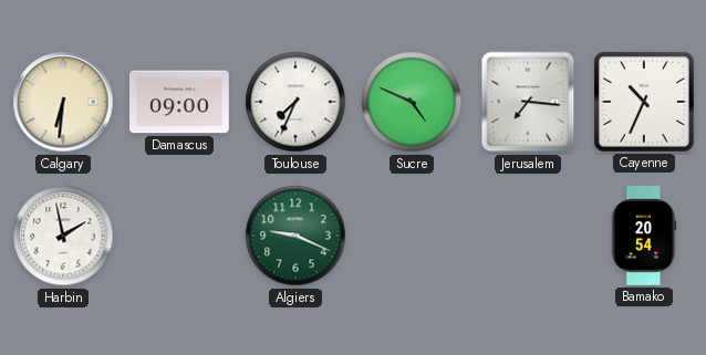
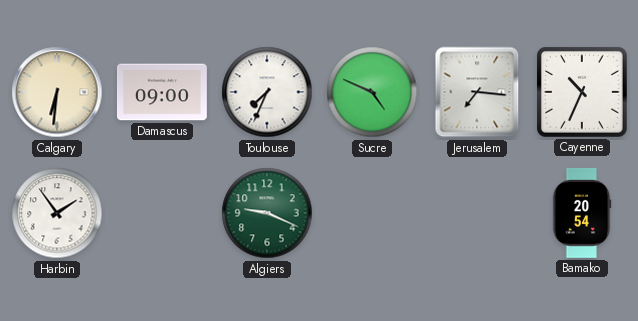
Harbin: 1:58 -> 1:54 (57, 213)
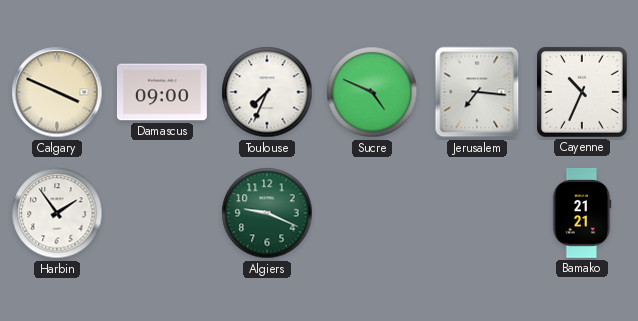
Calgary: 6:31 -> 3:49 (57, 92)
Bamako: 20:54 -> 21:21 (582, 213)
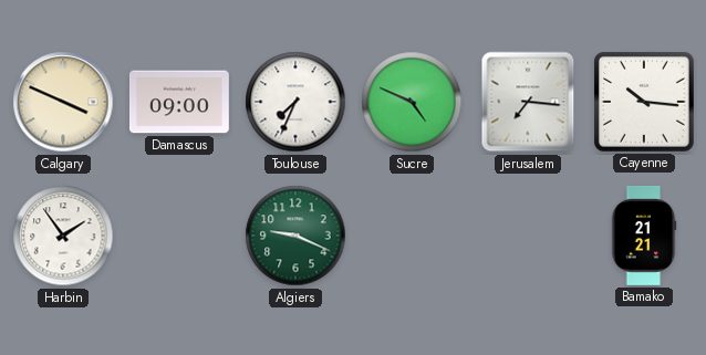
Cayenne: 10:34 -> 10:16 (644, 102)
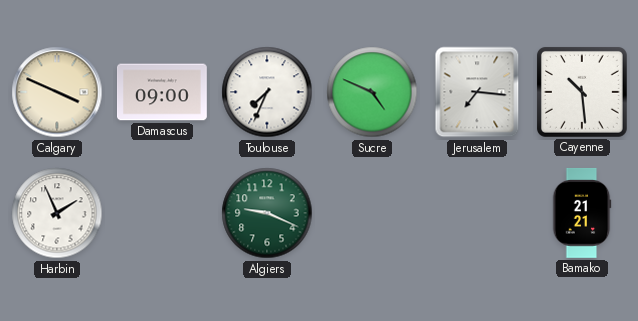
Cayenne: 10:16 -> 10:29 (582, 92)
Harbin: 1:54 -> 1:56 (57, 213)
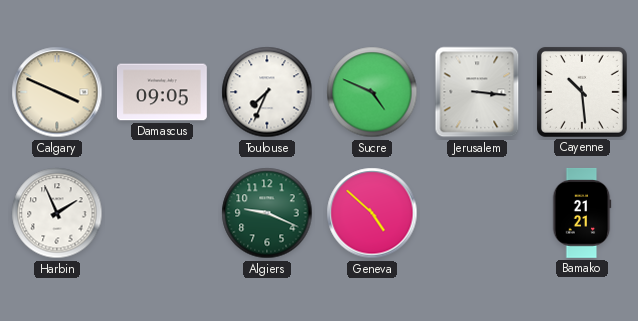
Damascus: 09:00 -> 09:05 (163, 92)
Jerusalem: 7:16 -> 3:16 (477, 92)
Geneva: none -> 4:52 (372, 213)
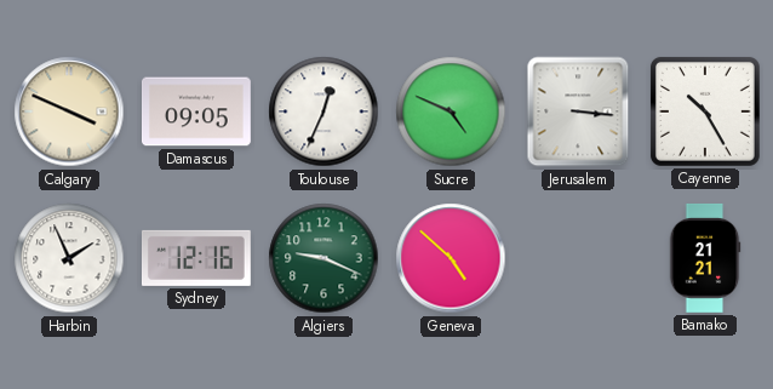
Toulouse: 7:34 -> 12:34 (323, 111)
Cayenne: 10:29 -> 10:25 (705, 111)
Sydney: none -> 12:16 (196, 258)
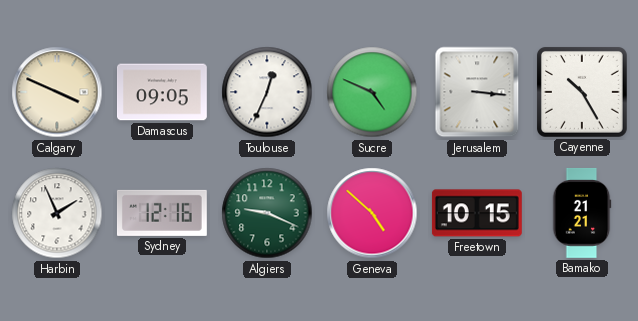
Freetown: none -> 10:15 (477, 213)
